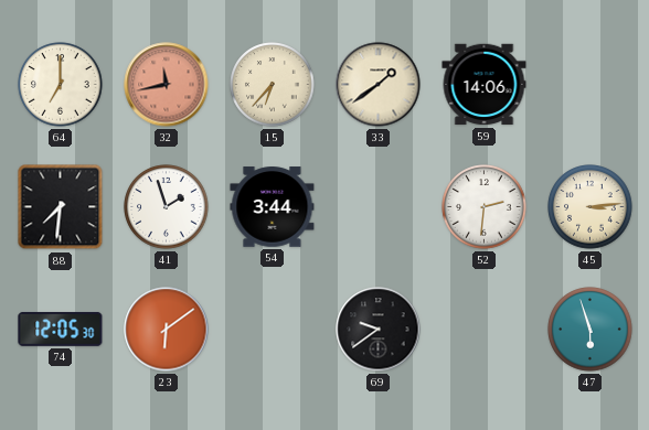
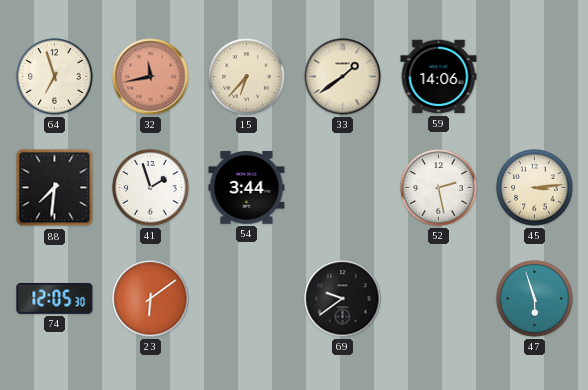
64: 7:00 -> 6:57 (55, 77)
52: 2:31 -> 2:28 (439, 188)
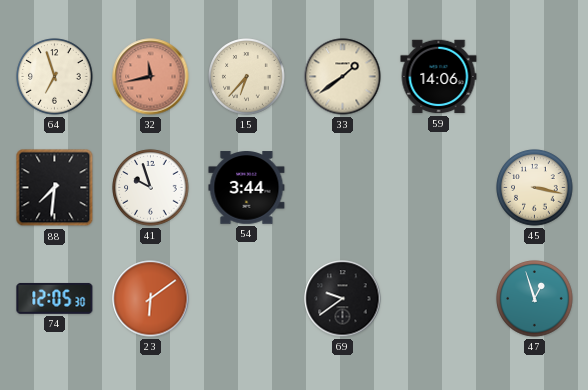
41: 1:57 -> 9:57 (151, 188)
52: 2:28 -> none (439, 188)
45: 3:14 -> 3:17 (535, 188)
47: 5:57 -> 12:57 (535, 299)
